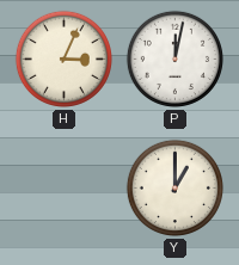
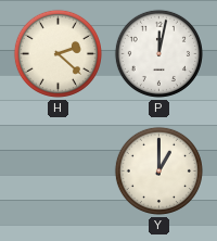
H: 3:04 -> 2:22 (58, 53)
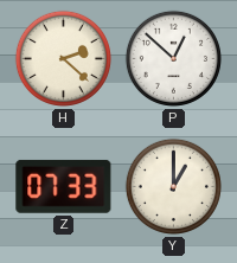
P: 12:02 -> 12:52 (173, 58)
Z: none -> 07:33 (64, 186)
